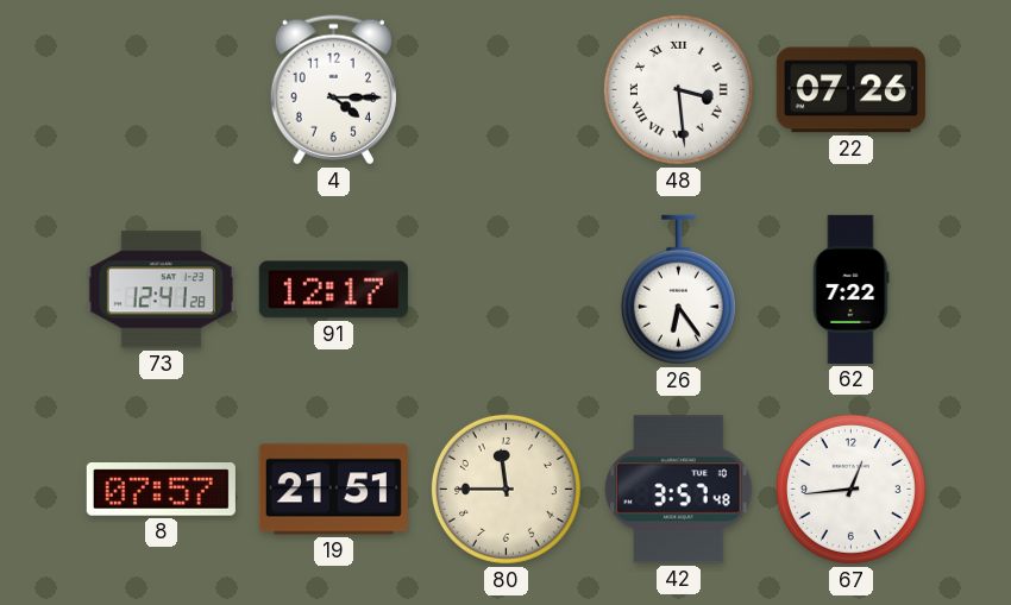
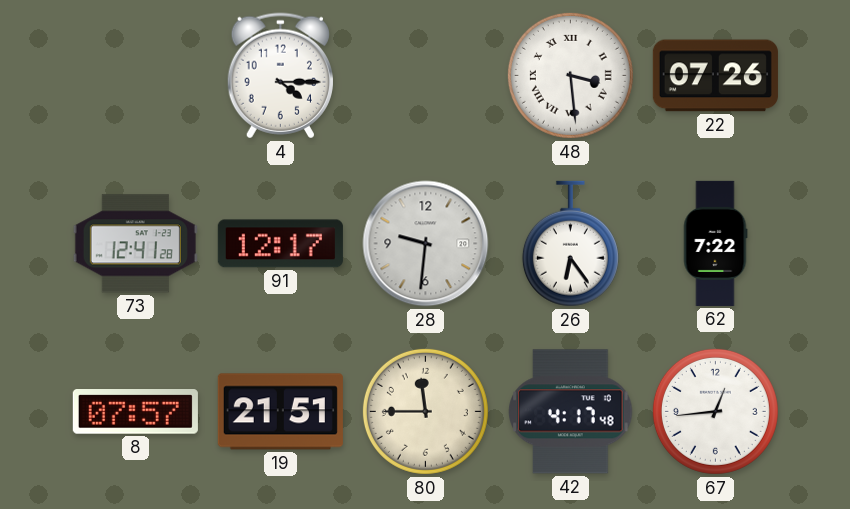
28: none -> 9:31 (426, 244)
42: 3:57 -> 4:17 (571, 412)
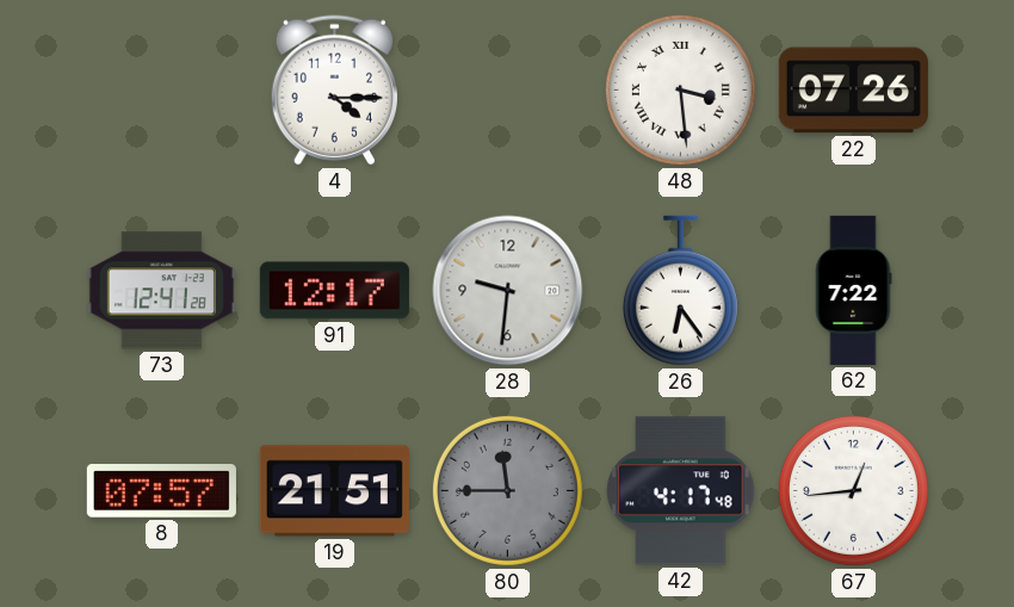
80 dial: cream -> grey (507, 490)
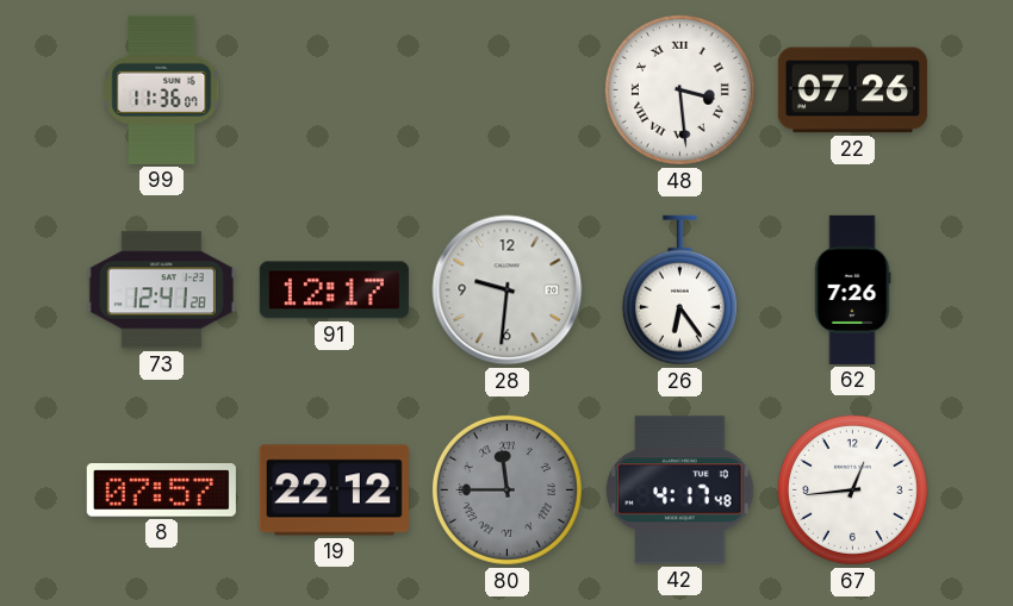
99: none -> 11:36 (162, 89)
4: 4:15 -> none (334, 91)
62: 7:22 -> 7:26 (852, 289)
19: 21:51 -> 22:12 (334, 491)
80 numerals: Arabic -> Roman (506, 489)
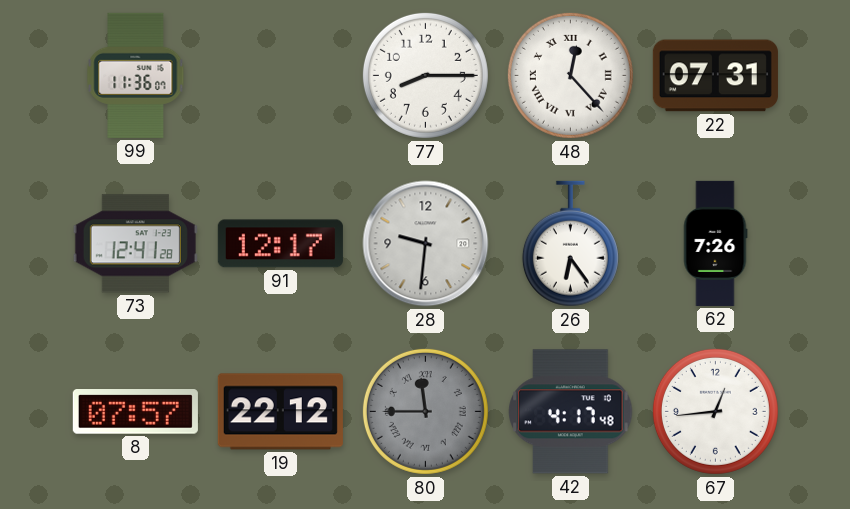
77: none -> 8:15 (425, 75)
48: 3:29 -> 12:23 (570, 75)
22: 07:26 -> 07:31 (715, 76)
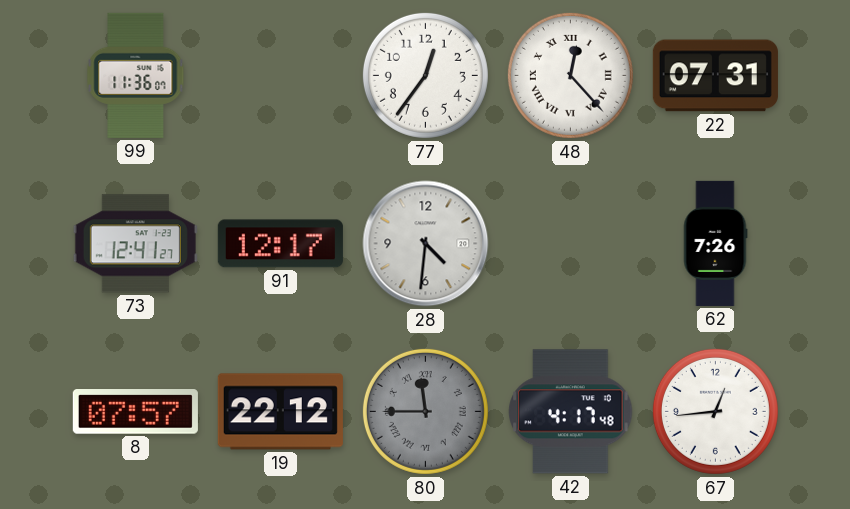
77: 8:15 -> 12:36 (425, 75)
73: 12:41:28 -> 12:41:27 (135, 244)
28: 9:31 -> 4:31 (426, 244)
26: 6:24 -> none (570, 244)
